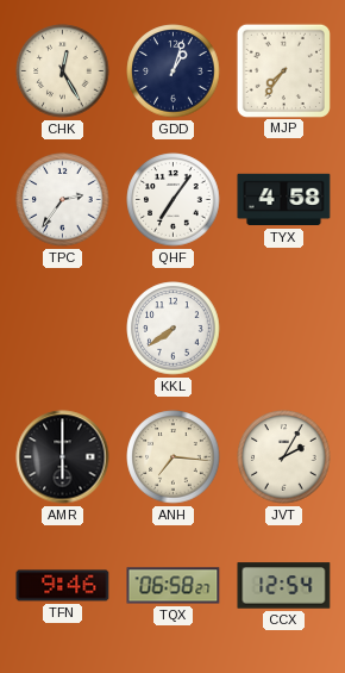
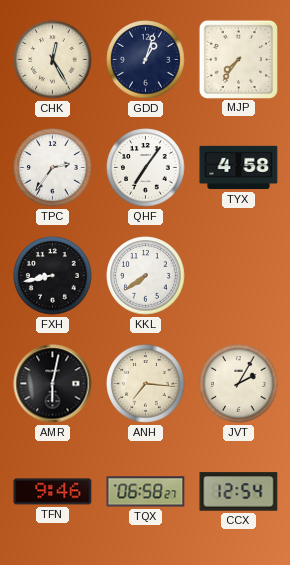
FXH: none -> 8:43 (53, 276)
AMR: 6:00 -> 6:02 (53, 384)
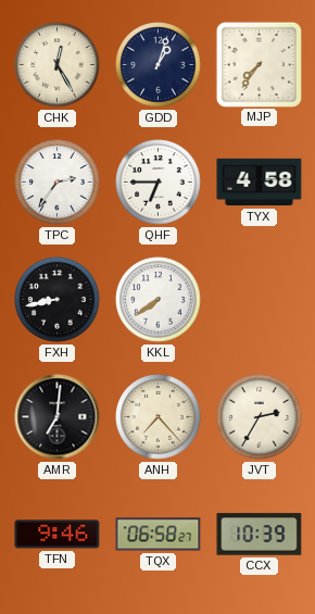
QHF: 7:06 -> 6:45 (159, 183)
AMR: 6:02 -> 7:01 (58, 417)
ANH: 7:16 -> 7:23 (159, 417)
JVT: 2:05 -> 2:35 (260, 417)
CCX: 12:54 -> 10:39 (260, 535)
